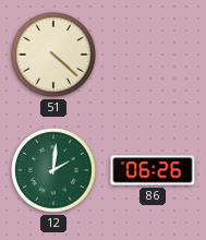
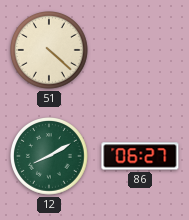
12: 2:01 -> 8:10 (50, 157)
86: 06:26 -> 06:27 (140, 156)
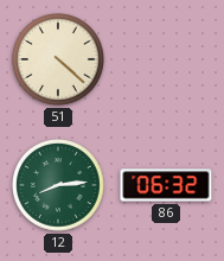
12: 8:10 -> 8:14 (59, 186)
86: 06:27 -> 06:32 (166, 185)
